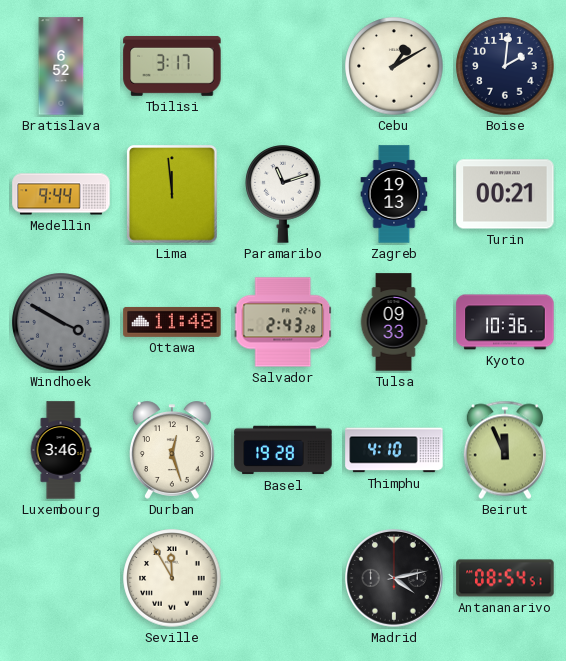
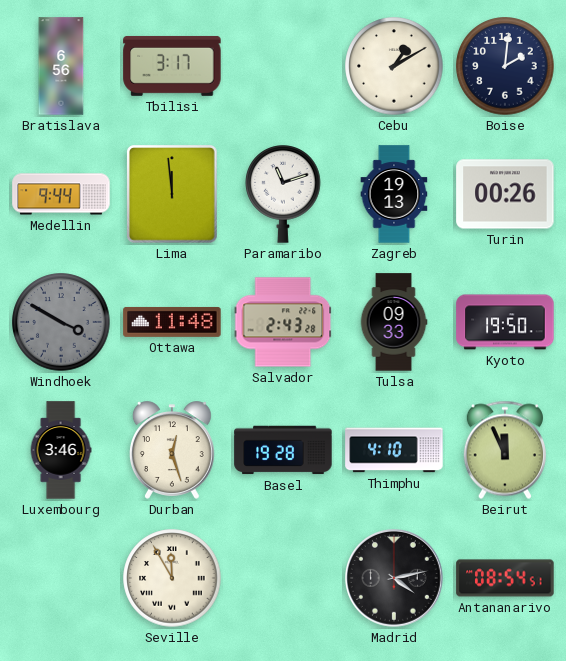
Bratislava: 6:52 -> 6:56 (61, 66)
Turin: 00:21 -> 00:26 (505, 194)
Kyoto: 10:36 -> 19:50 (505, 322)
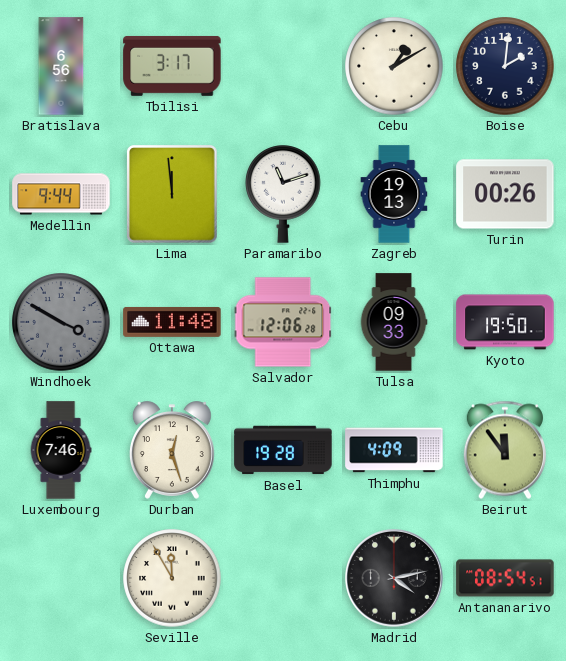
Salvador: 2:43 -> 12:06 (283, 322)
Luxembourg: 3:46 -> 7:46 (61, 450)
Thimphu: 4:10 -> 4:09 (394, 450)
Beirut: 11:56 -> 11:54 (505, 450)
